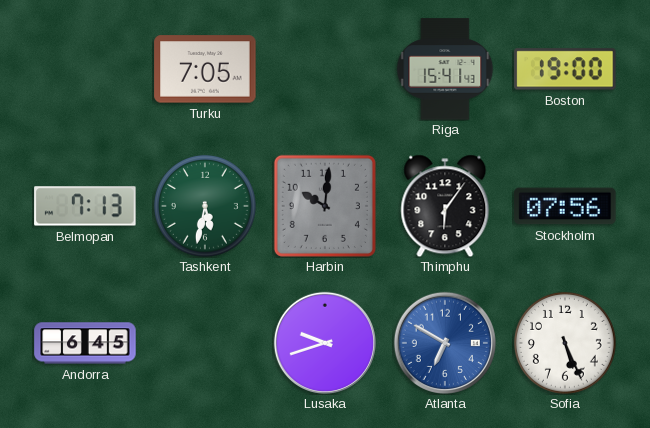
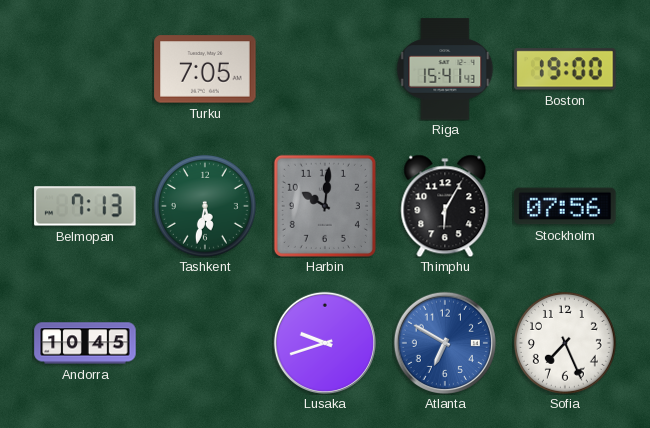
Thimphu: 6:06 -> 6:05 (445, 206)
Andorra: 6:45 -> 10:45 (85, 343)
Sofia: 5:26 -> 7:26 (565, 343)
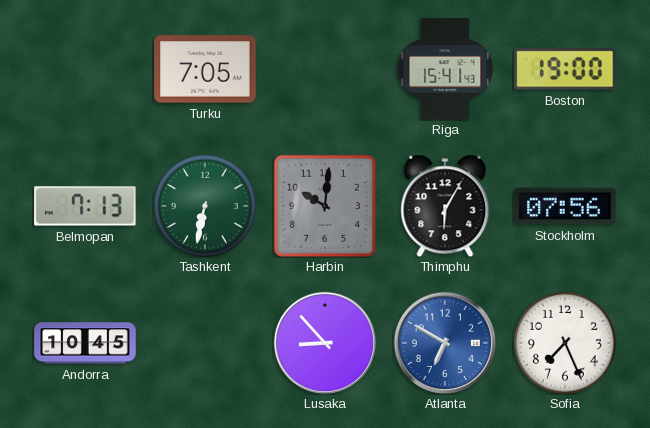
Tashkent: 5:32 -> 6:32 (205, 206)
Lusaka: 9:42 -> 8:53 (325, 343)
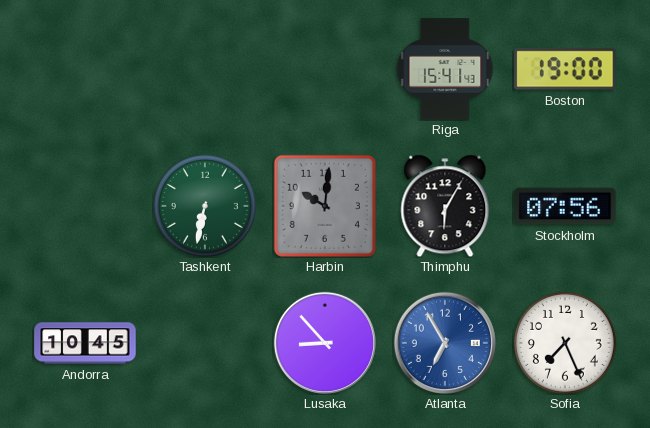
Turku: 7:05 -> none (205, 69)
Belmopan: 7:13 -> none (85, 206)
Atlanta: 6:50 -> 6:55 (445, 343)
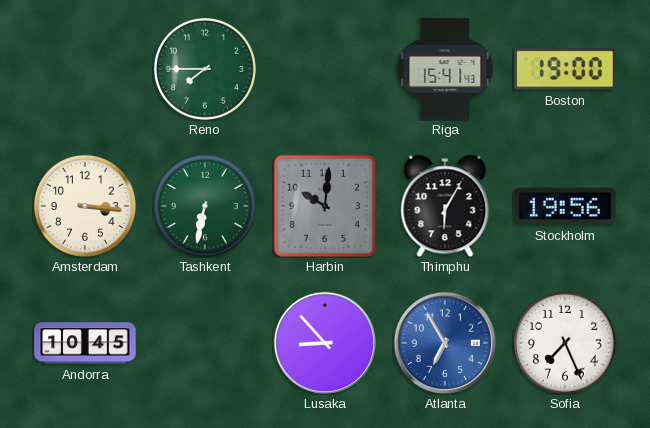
Reno: none -> 7:45 (205, 69)
Amsterdam: none -> 3:16 (85, 206)
Stockholm: 07:56 -> 19:56 (565, 206)
